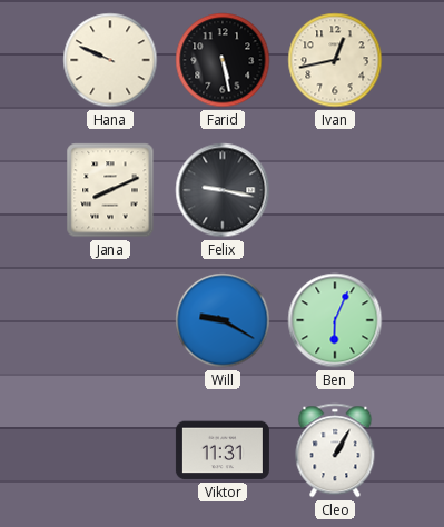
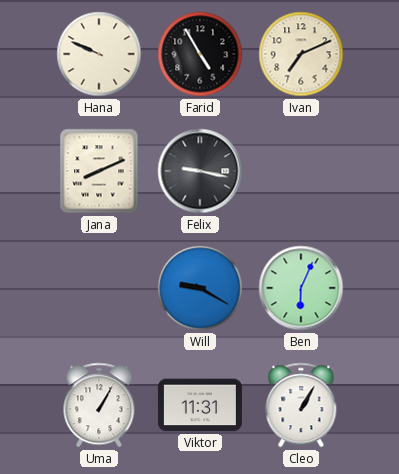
Farid: 5:28 -> 4:55 (200, 54)
Ivan: 12:43 -> 7:11 (301, 54)
Uma: none -> 1:05 (99, 405)
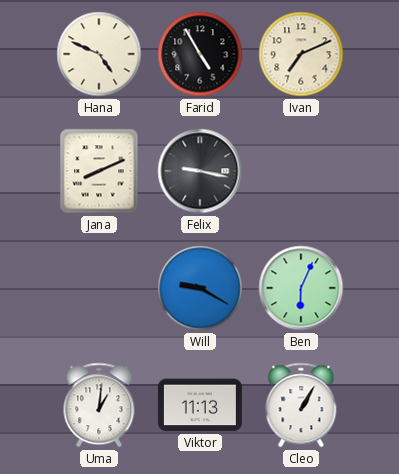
Hana: 9:49 -> 4:49 (99, 54)
Uma: 1:05 -> 1:01 (99, 405)
Viktor: 11:31 -> 11:13 (200, 405)
